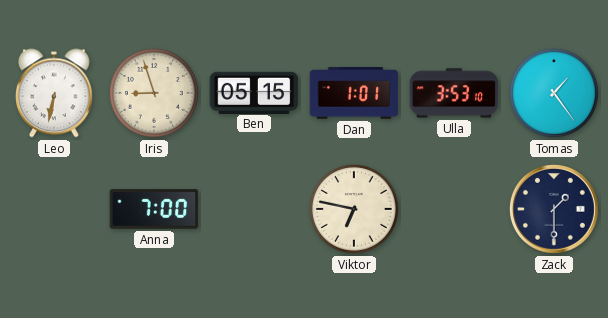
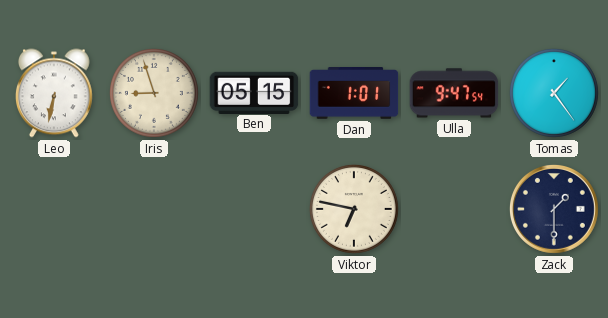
Ulla: 3:53 -> 9:47 (454, 93)
Anna: 7:00 -> none (154, 209)
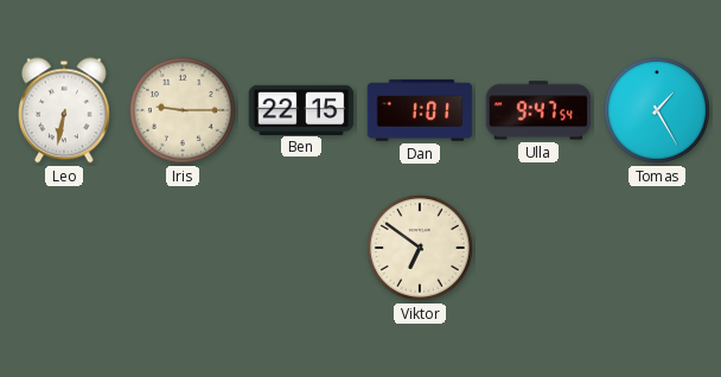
Iris: 8:57 -> 9:15 (183, 110)
Ben: 05:15 -> 22:15 (301, 109)
Tomas: 1:24 -> 1:25 (657, 110)
Viktor: 6:47 -> 6:51 (420, 248)
Zack: 1:30 -> none (554, 209)
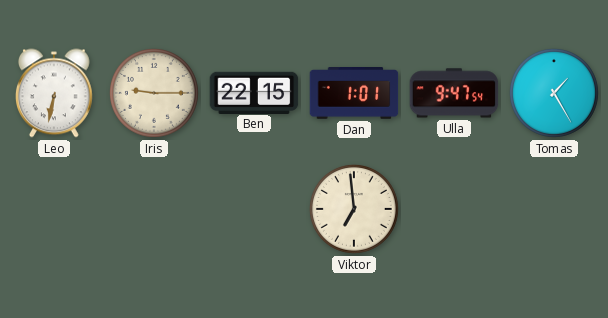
Viktor: 6:51 -> 6:59 (354, 209)
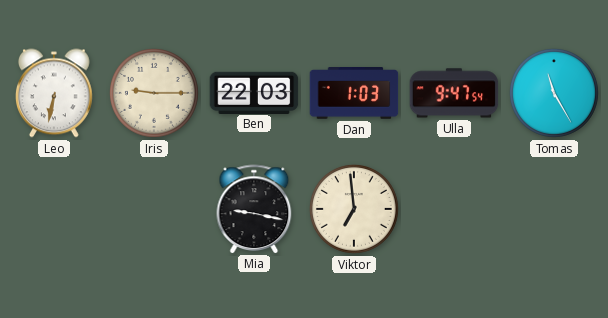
Ben: 22:15 -> 22:03 (254, 92)
Dan: 1:01 -> 1:03 (354, 93)
Tomas: 1:25 -> 11:25 (554, 93)
Mia: none -> 9:17 (254, 209)
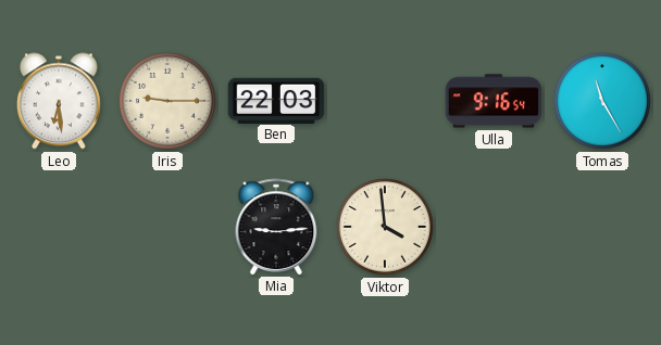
Leo: 6:32 -> 6:29 (59, 101)
Dan: 1:03 -> none (354, 93)
Ulla: 9:47 -> 9:16 (494, 101)
Mia: 9:17 -> 9:14 (276, 227)
Viktor: 6:59 -> 3:59 (385, 227)
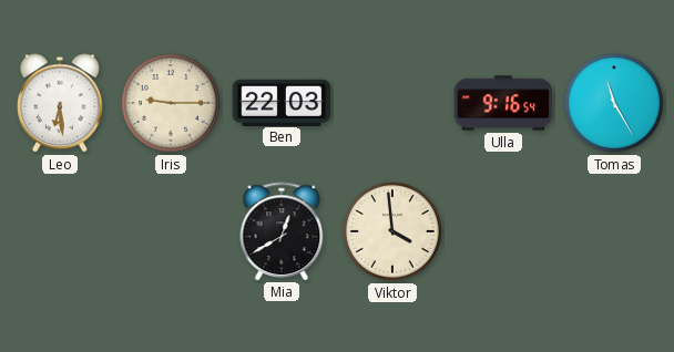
Mia: 9:14 -> 12:40 (282, 231)
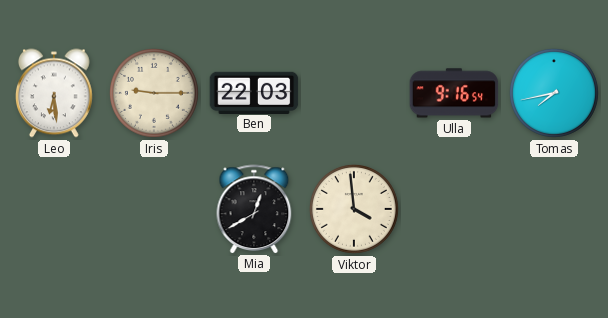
Tomas: 11:25 -> 7:43 (554, 93)
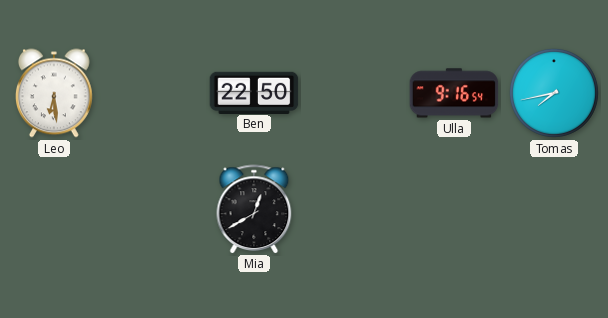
Iris: 9:15 -> none (154, 93)
Ben: 22:03 -> 22:50 (254, 92)
Viktor: 3:59 -> none (354, 209)
